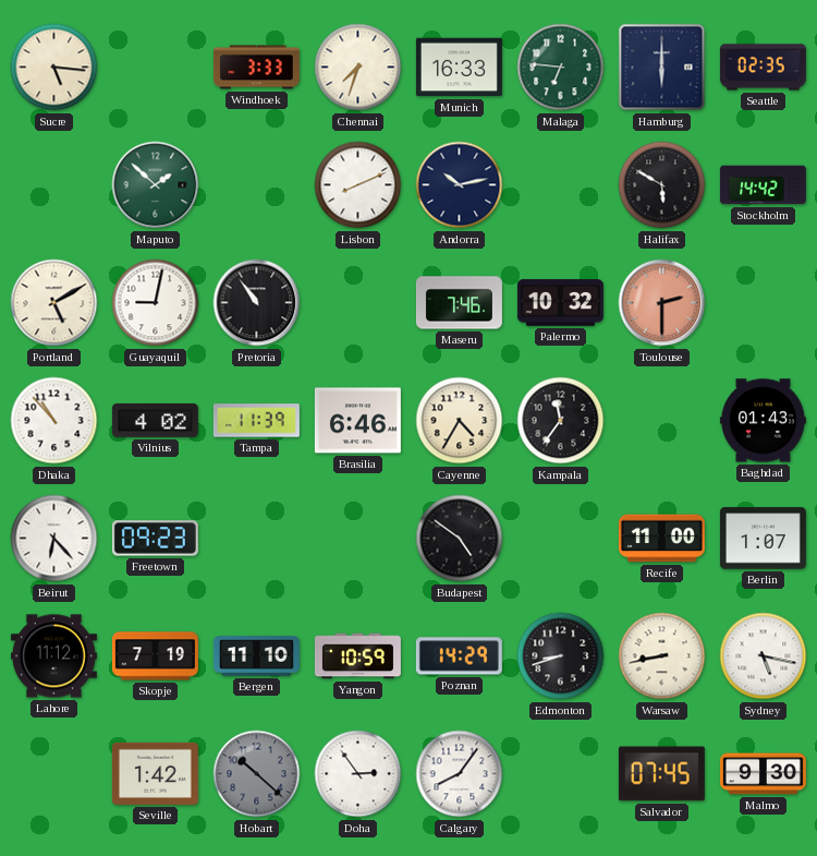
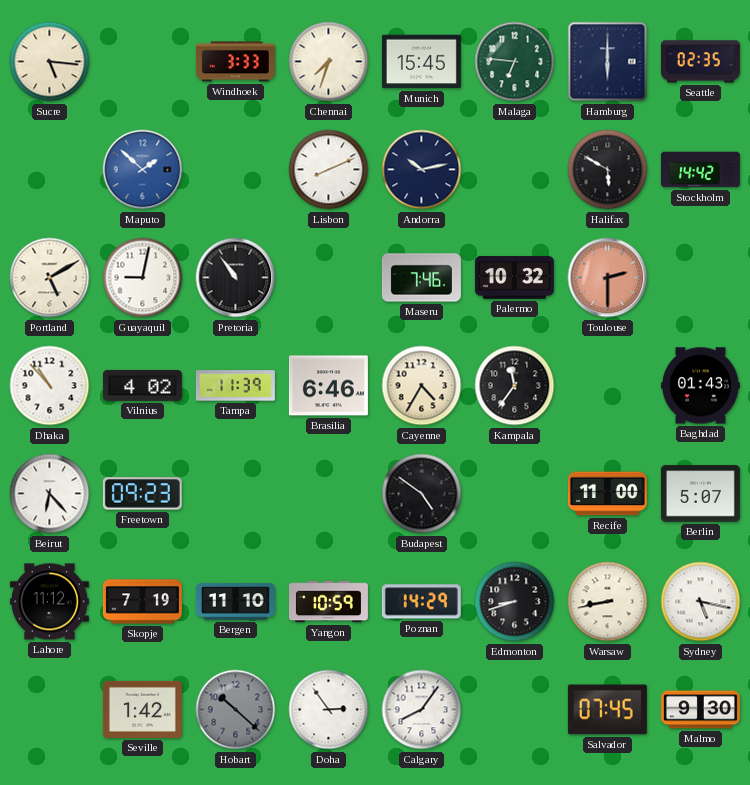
Munich: 16:33 -> 15:45 (421, 62)
Maputo dial: green -> blue (143, 170)
Berlin: 1:07 -> 5:07 (700, 494)
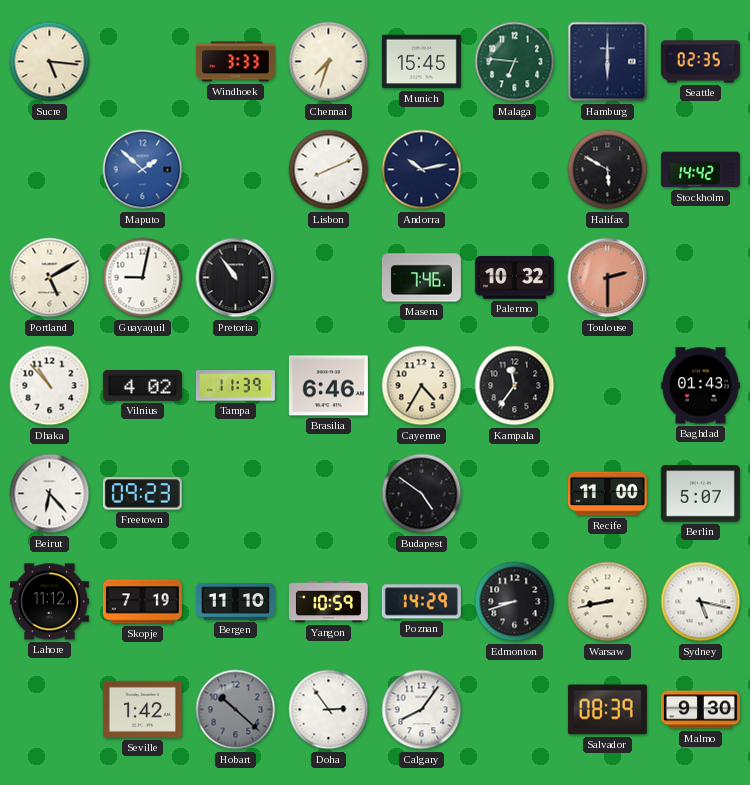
Salvador: 07:45 -> 08:39 (607, 710)
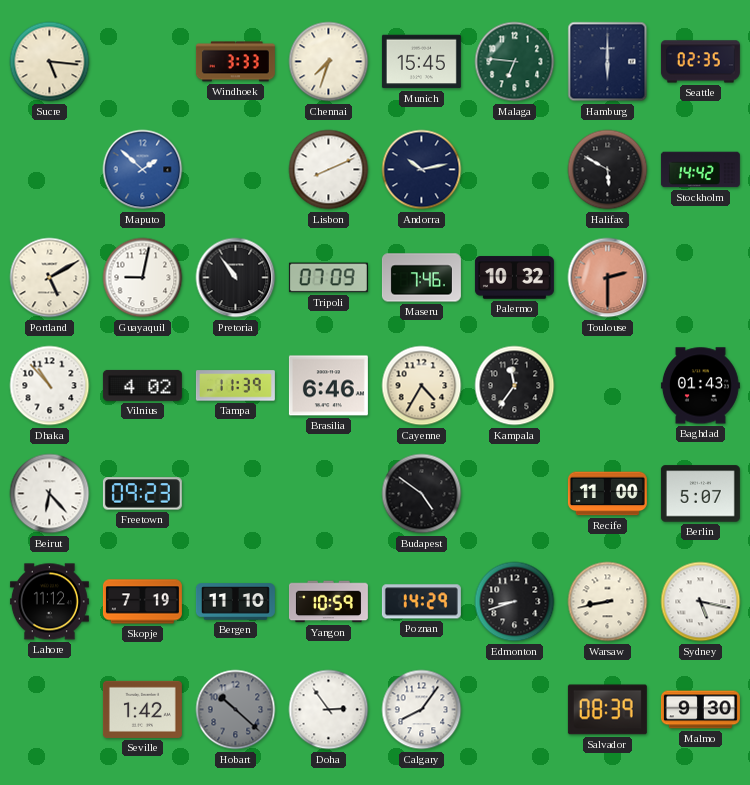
Tripoli: none -> 07:09 (328, 278)
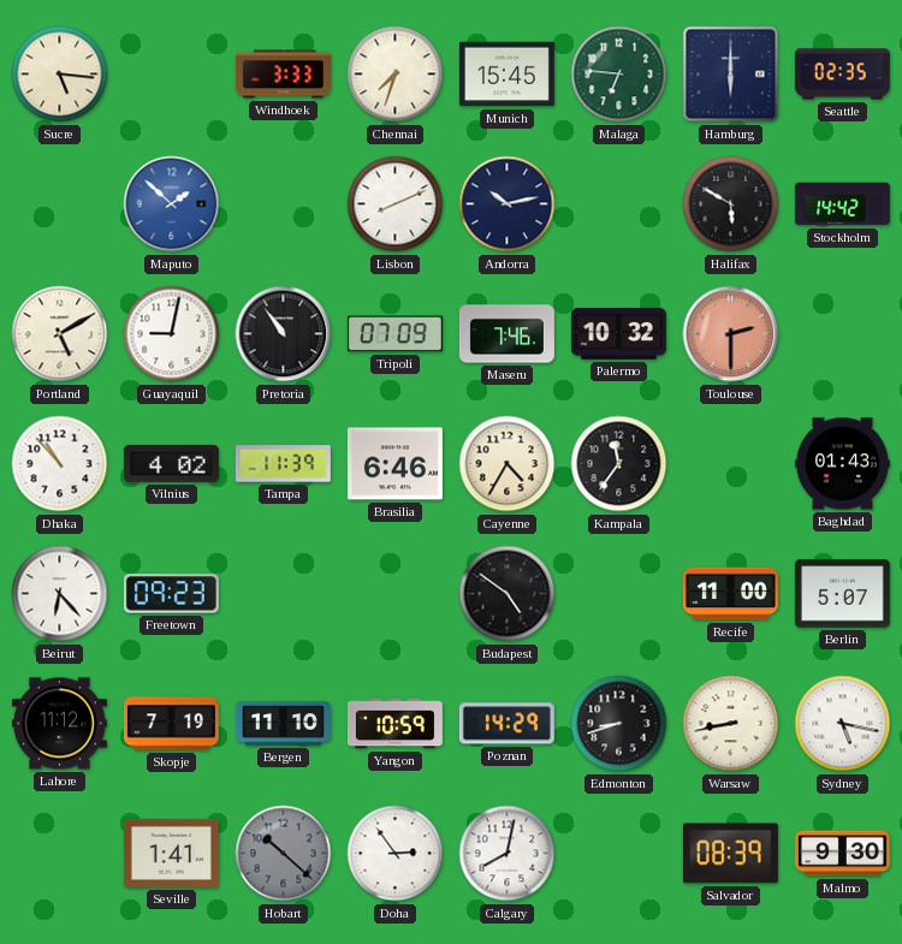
Seville: 1:42 -> 1:41 (171, 853)
Calgary: 8:06 -> 8:02 (508, 854)
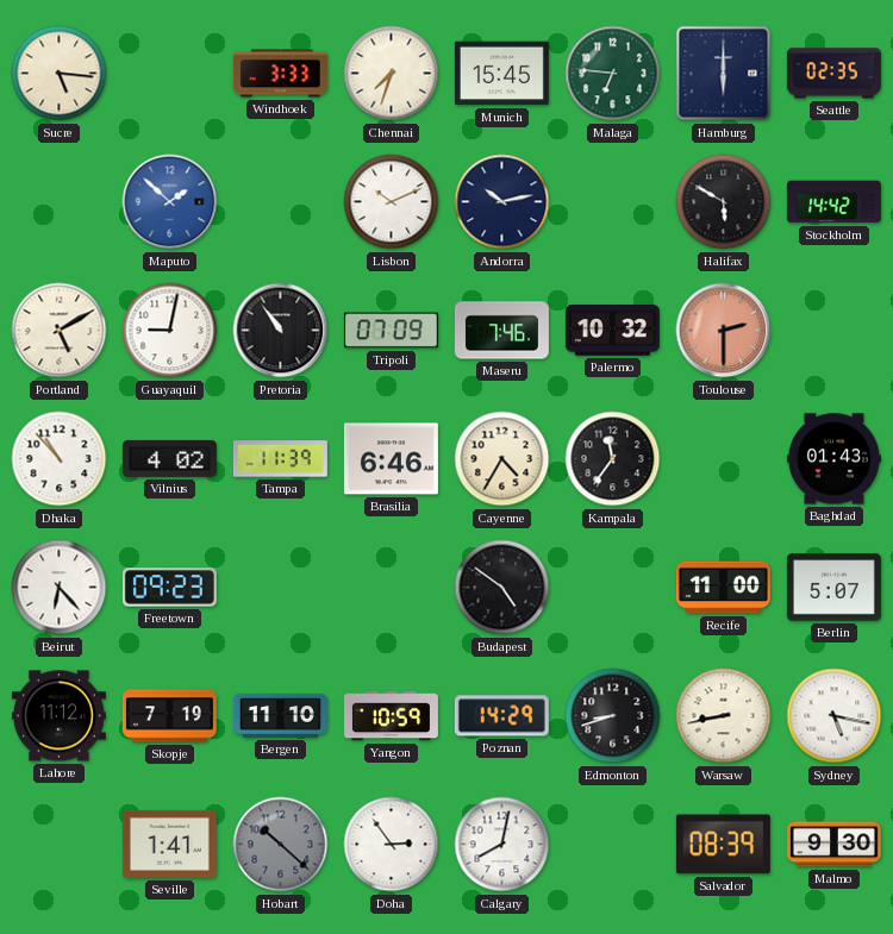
Lisbon: 8:11 -> 10:11 (392, 202)
